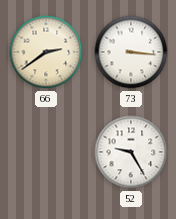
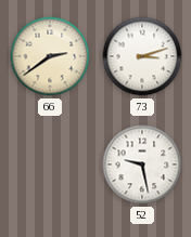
73: 3:16 -> 3:12 (142, 56)
52: 9:25 -> 9:28 (142, 164)
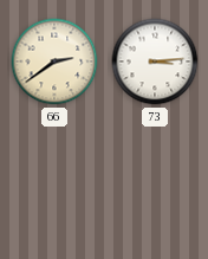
73: 3:12 -> 3:14 (155, 61)
52: 9:28 -> none (142, 164)
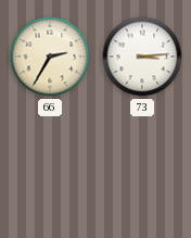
66: 2:39 -> 2:35 (50, 57)
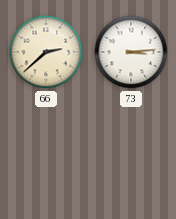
66: 2:35 -> 2:38 (46, 52)
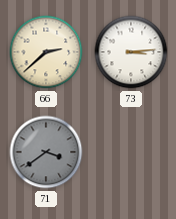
71: none -> 3:39 (46, 152)
